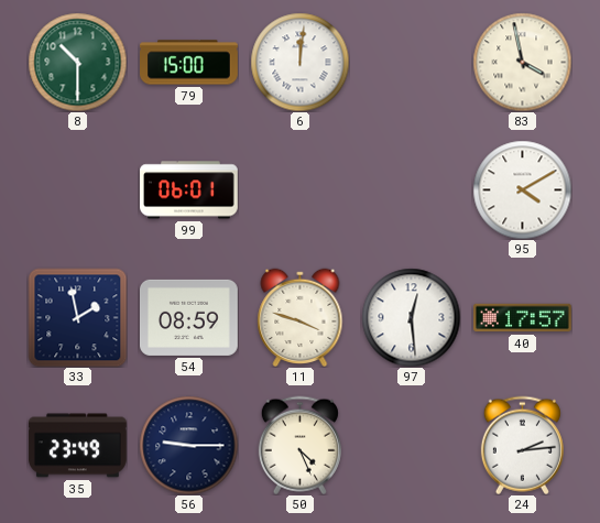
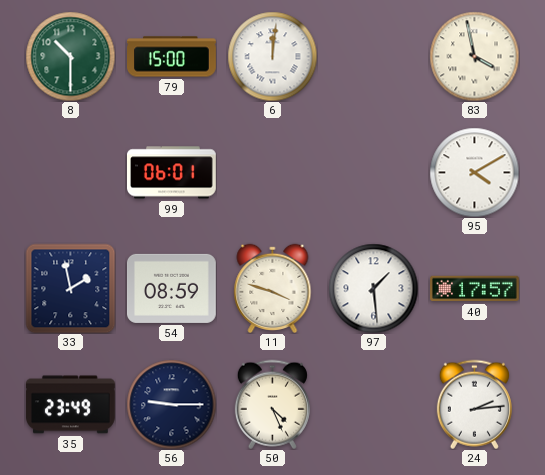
97: 12:29 -> 1:29 (373, 288)
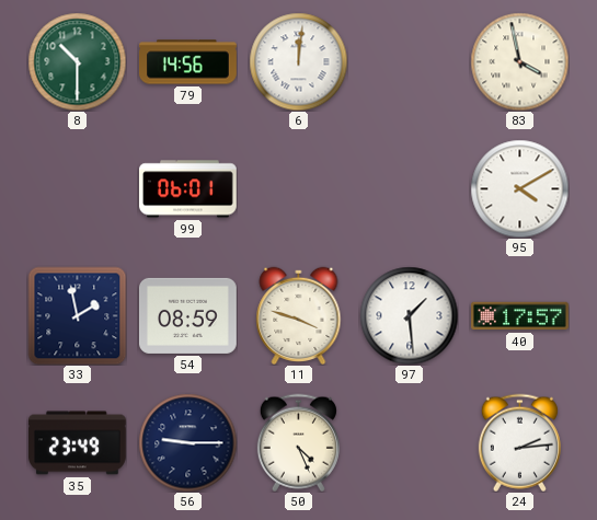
79: 15:00 -> 14:56 (188, 62)
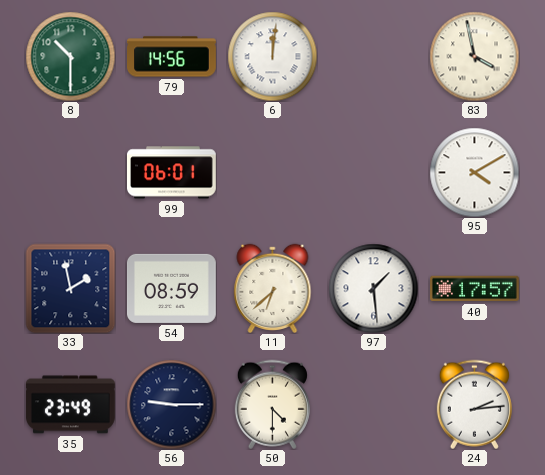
11: 3:48 -> 6:38 (273, 288)
50: 4:26 -> 4:30 (272, 404)
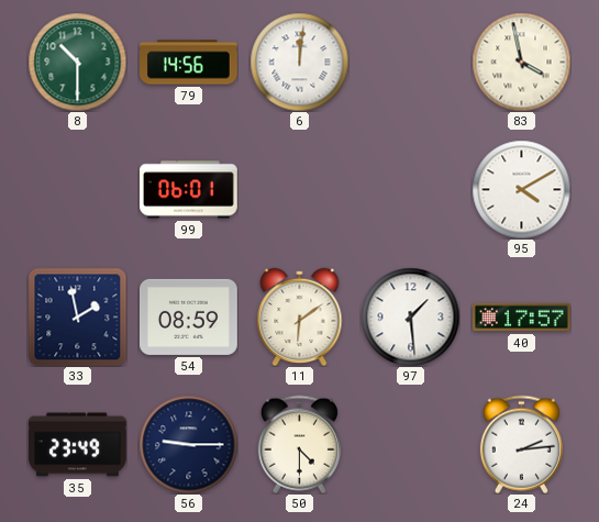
11: 6:38 -> 6:09 (300, 316)
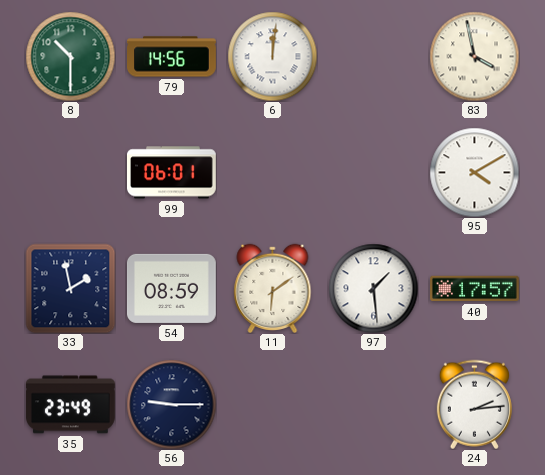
50: 4:30 -> none (299, 444)
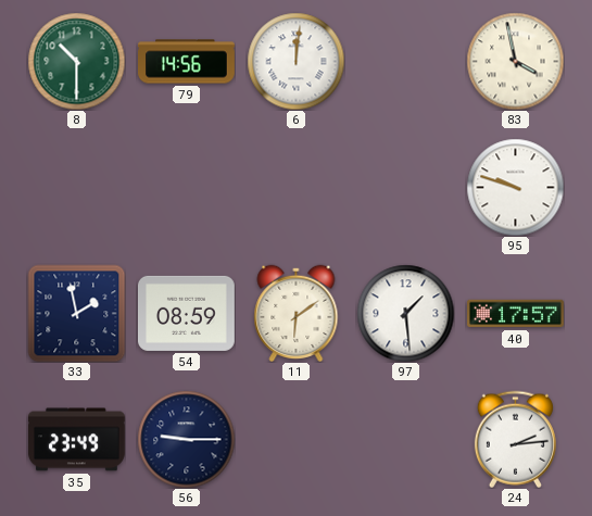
99: 06:01 -> none (172, 173)
95: 4:10 -> 9:48 (515, 187)
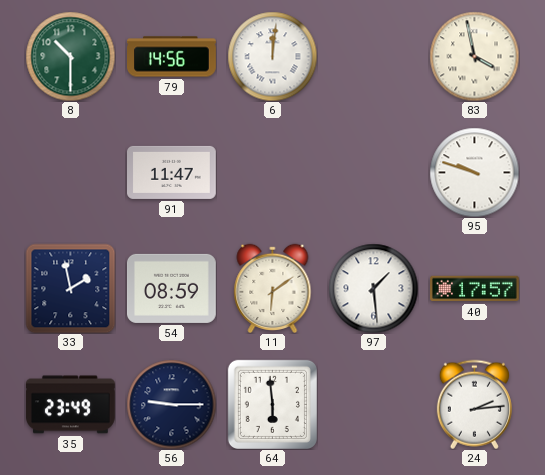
91: none -> 11:47 (172, 172)
64: none -> 5:59 (272, 404)
